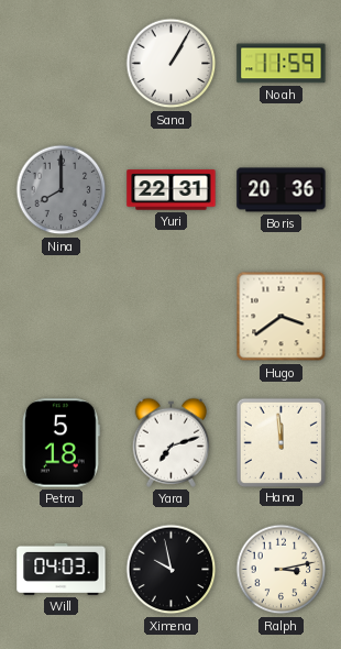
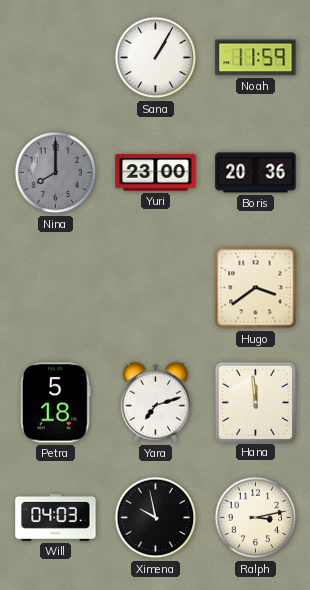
Yuri: 22:31 -> 23:00 (156, 173)
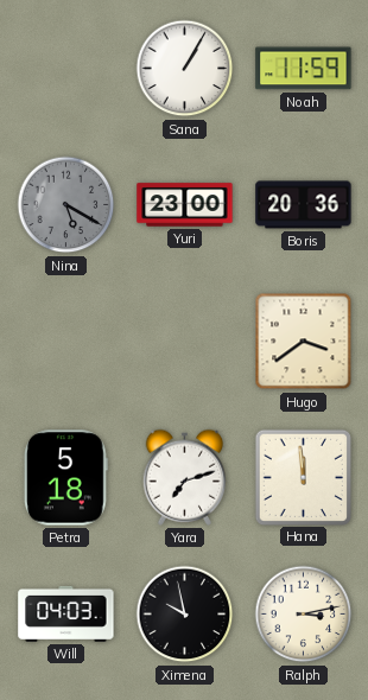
Nina: 8:00 -> 5:20 (66, 205)
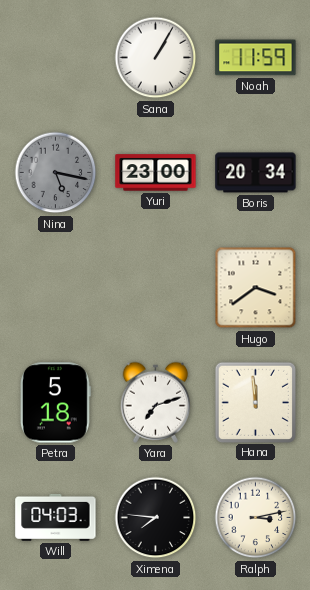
Nina: 5:20 -> 5:17 (56, 173)
Boris: 20:36 -> 20:34 (256, 173)
Ximena: 9:58 -> 7:46 (156, 518)
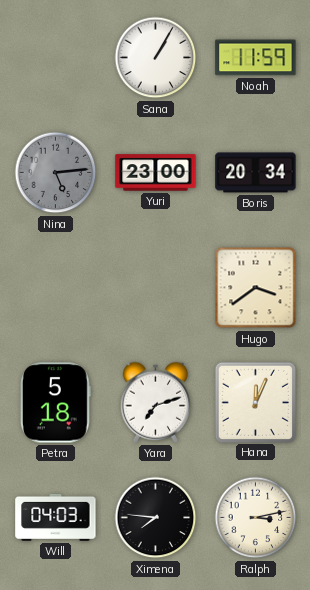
Nina: 5:17 -> 5:14 (56, 173)
Hana: 11:59 -> 12:04 (255, 402)
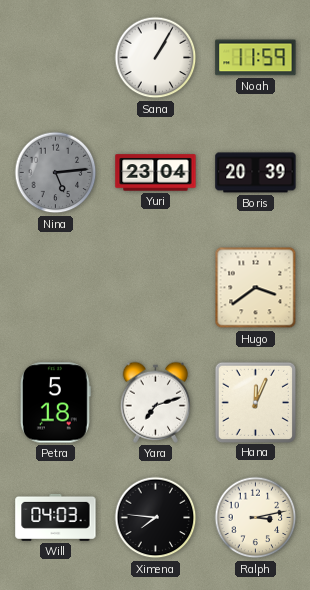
Yuri: 23:00 -> 23:04 (156, 173)
Boris: 20:34 -> 20:39 (256, 173)
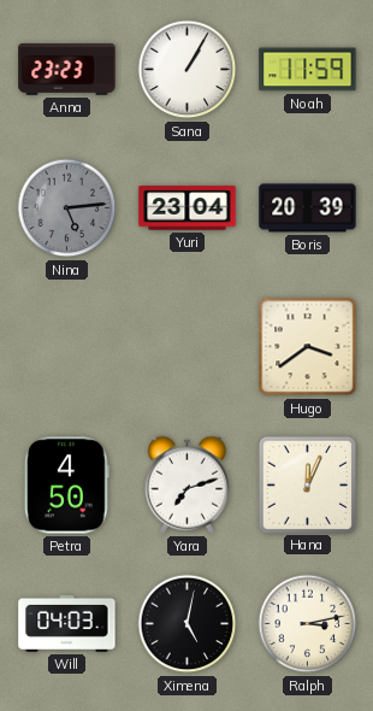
Anna: none -> 23:23 (67, 70)
Petra: 5:18 -> 4:50 (66, 486)
Ximena: 7:46 -> 5:02 (188, 624)
